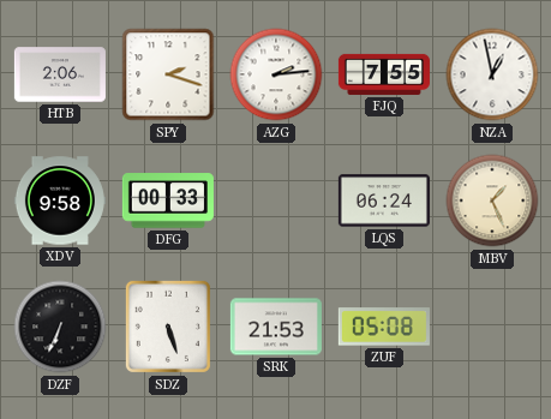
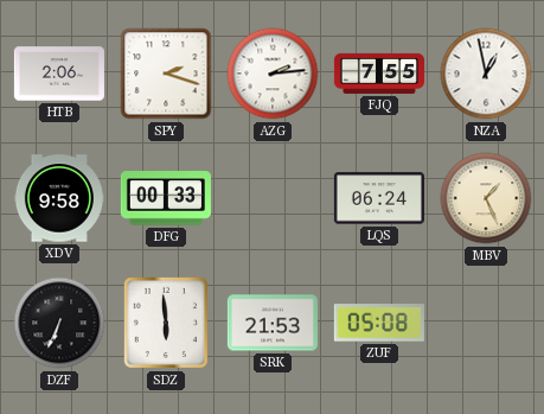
SDZ: 5:27 -> 5:59 (166, 323)
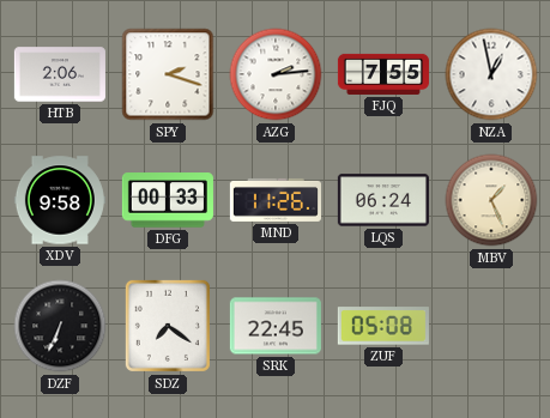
MND: none -> 11:26 (276, 200)
SDZ: 5:59 -> 7:21 (168, 326)
SRK: 21:53 -> 22:45 (276, 326)
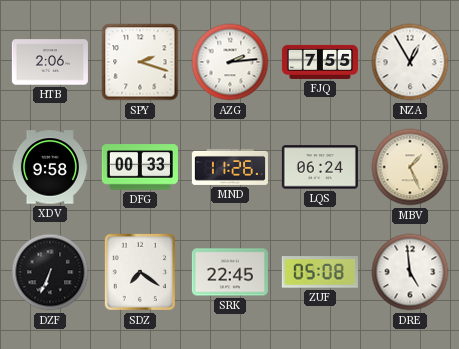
NZA: 12:58 -> 12:55 (410, 62)
DRE: none -> 4:59 (410, 272)
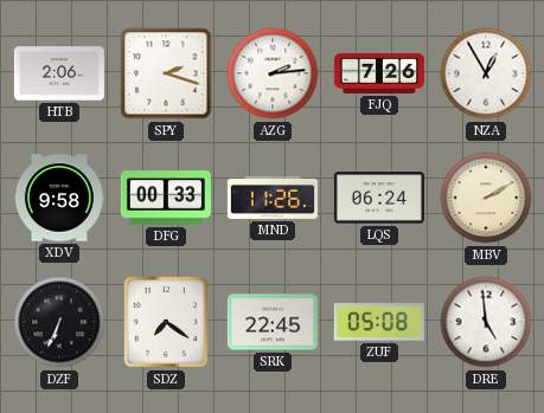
FJQ: 7:55 -> 7:26 (379, 73)
MBV: 1:26 -> 2:10 (486, 198)
